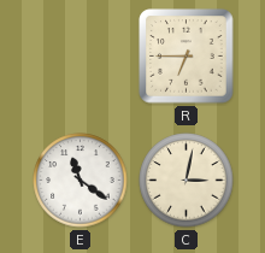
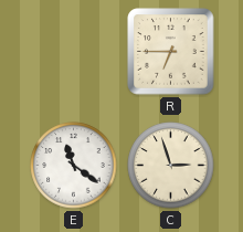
C: 3:02 -> 2:57 (171, 166)
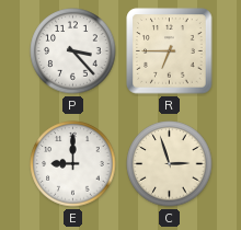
P: none -> 3:23 (73, 51)
E: 11:21 -> 9:00 (73, 164)
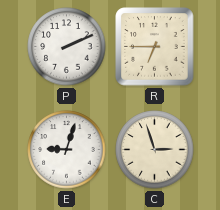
P: 3:23 -> 2:11 (67, 47)
E: 9:00 -> 9:03 (67, 150)
